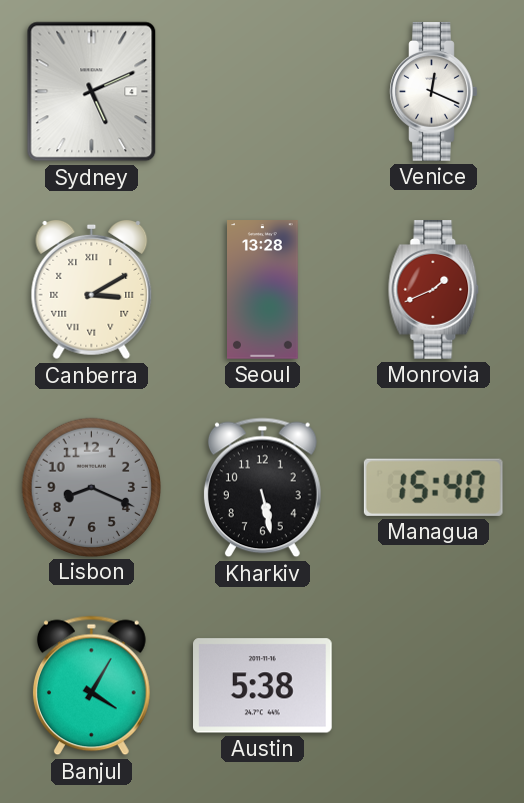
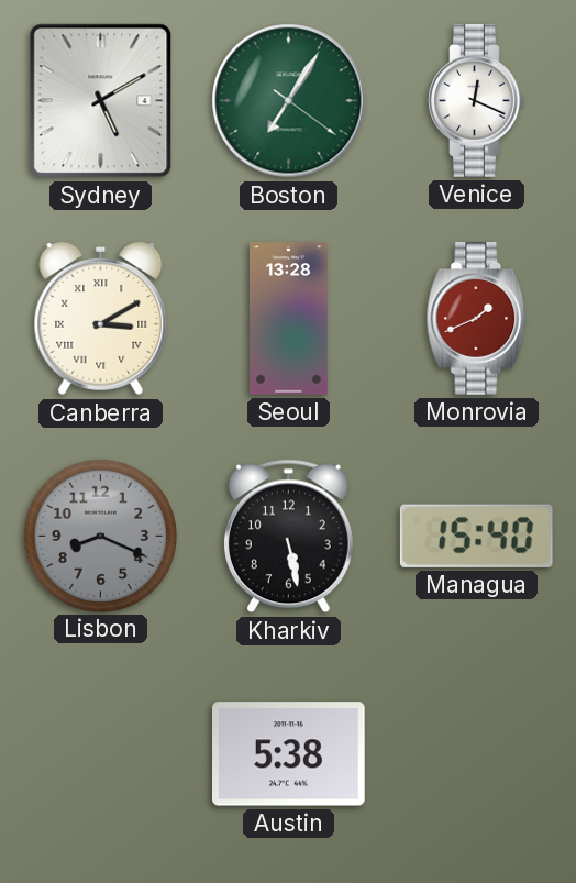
Sydney: 5:11 -> 5:10 (101, 101)
Boston: none -> 7:05 (289, 101)
Banjul: 4:05 -> none (91, 686)
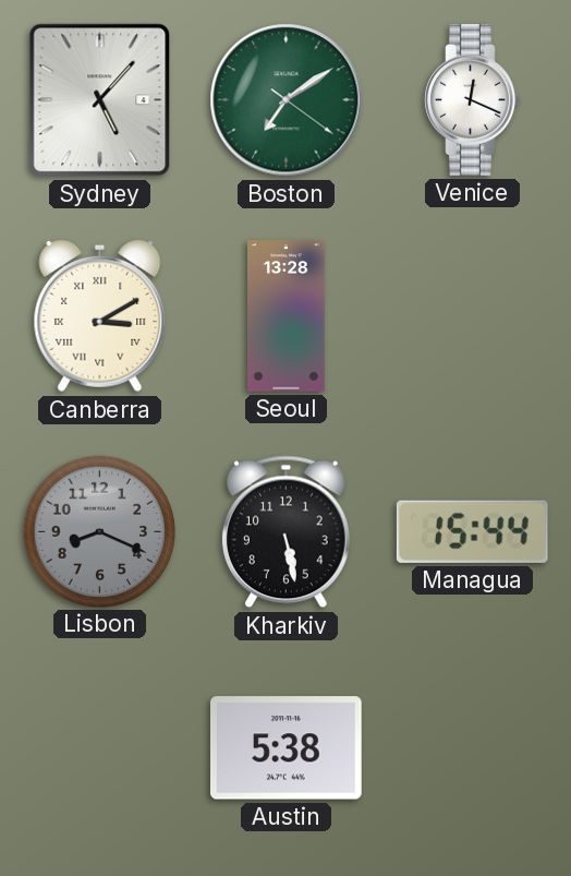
Sydney: 5:10 -> 5:07 (100, 100)
Boston: 7:05 -> 7:09 (287, 100)
Monrovia: 1:41 -> none (477, 319)
Managua: 15:40 -> 15:44 (472, 531)
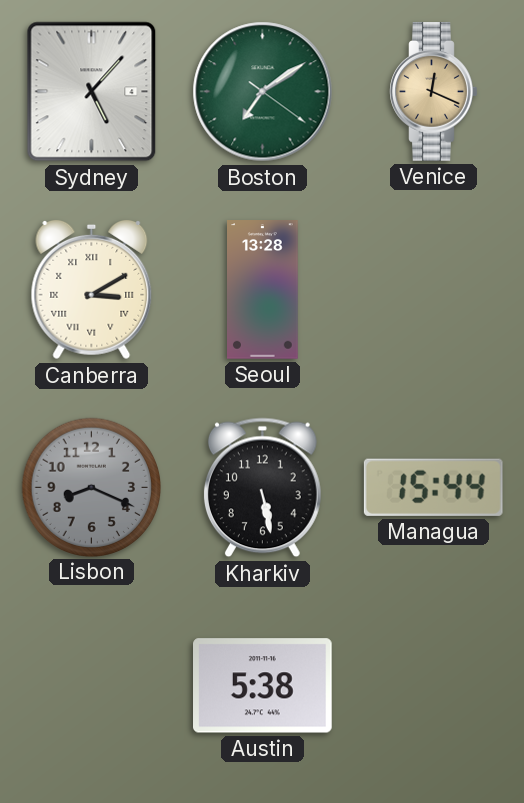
Venice dial: white -> champagne (434, 92)
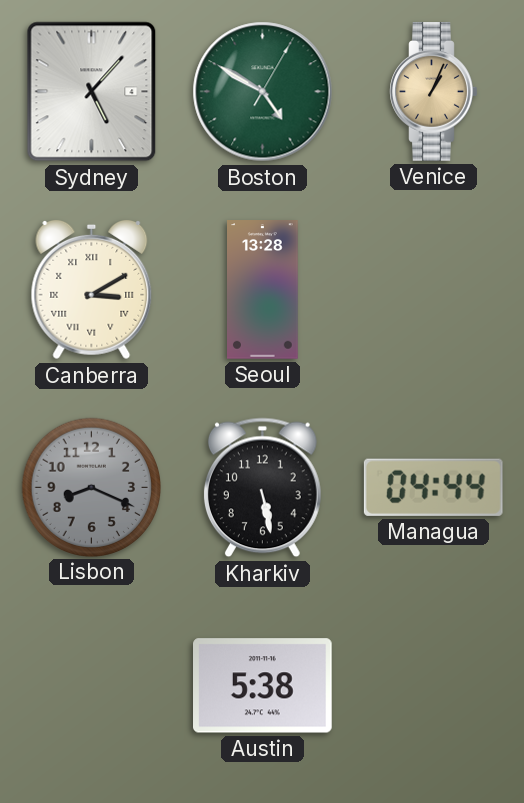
Boston: 7:09 -> 4:50 (263, 92)
Venice: 12:19 -> 1:04 (434, 92)
Managua: 15:44 -> 04:44 (433, 487)
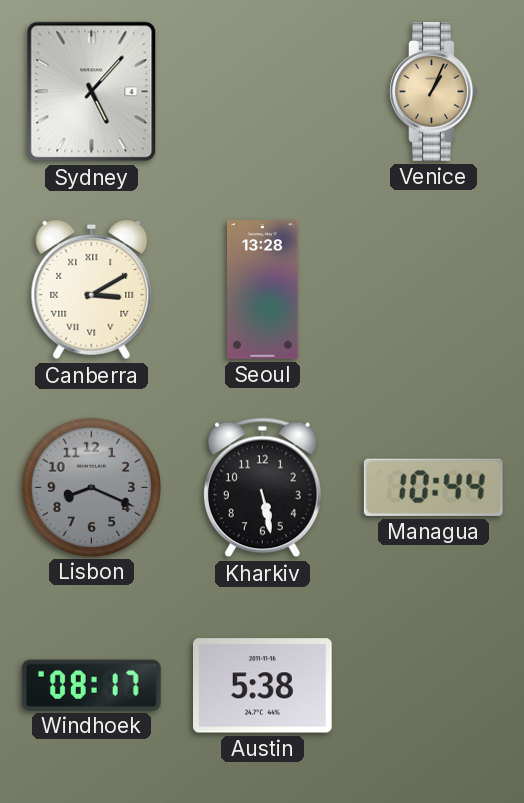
Boston: 4:50 -> none (263, 92)
Managua: 04:44 -> 10:44 (433, 487)
Windhoek: none -> 08:17 (91, 685)
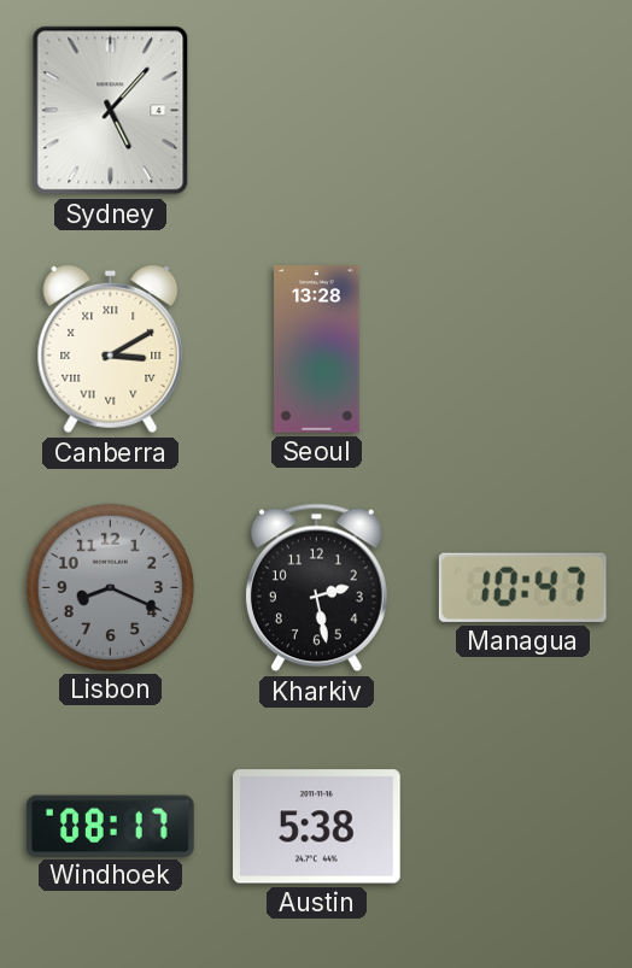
Venice: 1:04 -> none (434, 92)
Kharkiv: 5:28 -> 2:28 (316, 588)
Managua: 10:44 -> 10:47 (522, 587)
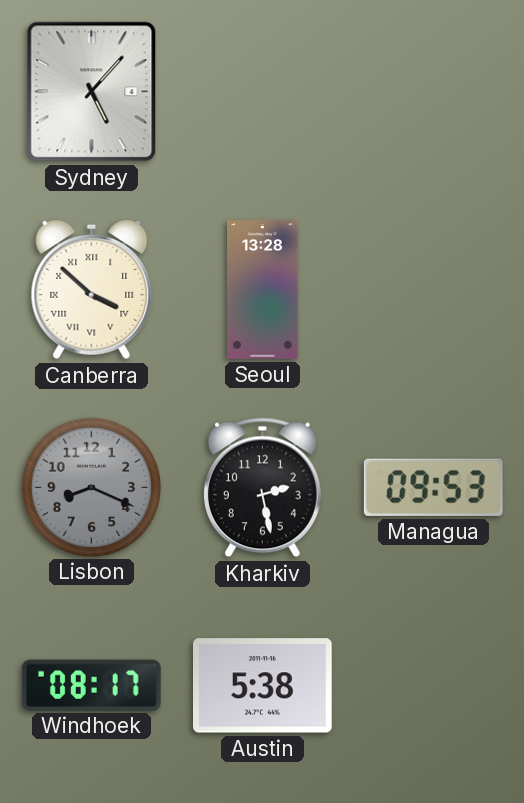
Canberra: 3:10 -> 3:52 (92, 290)
Managua: 10:47 -> 09:53 (433, 487)
